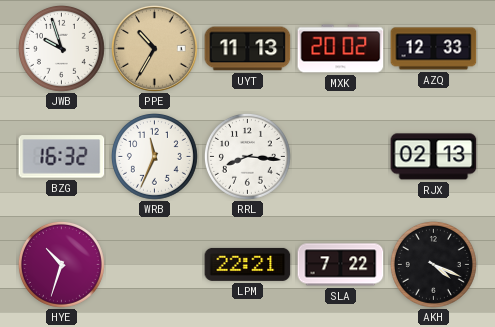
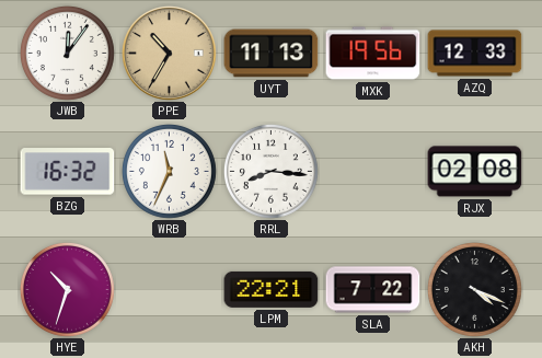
JWB: 9:57 -> 12:06 (67, 53)
MXK: 20:02 -> 19:56 (373, 54)
RJX: 02:13 -> 02:08 (475, 172)
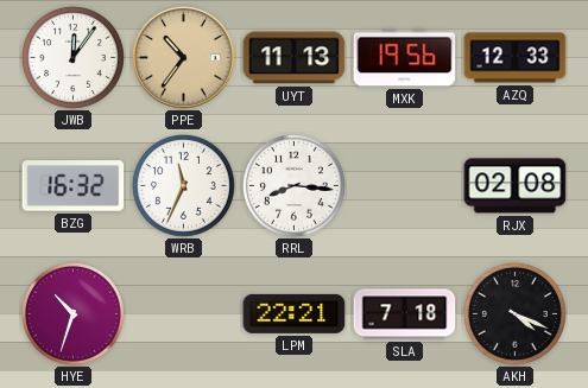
PPE: 10:35 -> 10:36 (184, 58)
SLA: 7:22 -> 7:18 (405, 314)
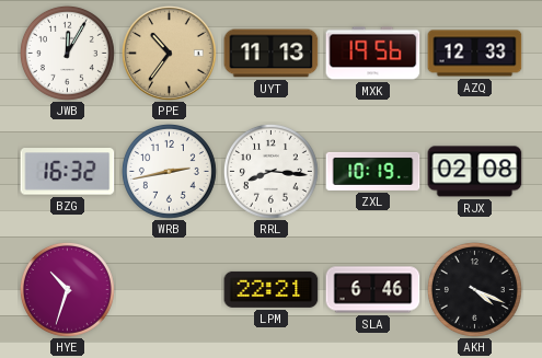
JWB: 12:06 -> 12:05 (67, 53)
WRB: 11:34 -> 2:43 (169, 171)
ZXL: none -> 10:19 (373, 171)
SLA: 7:18 -> 6:46 (373, 290)
